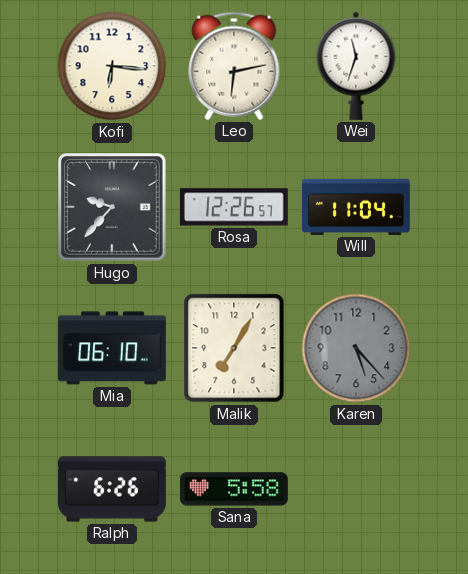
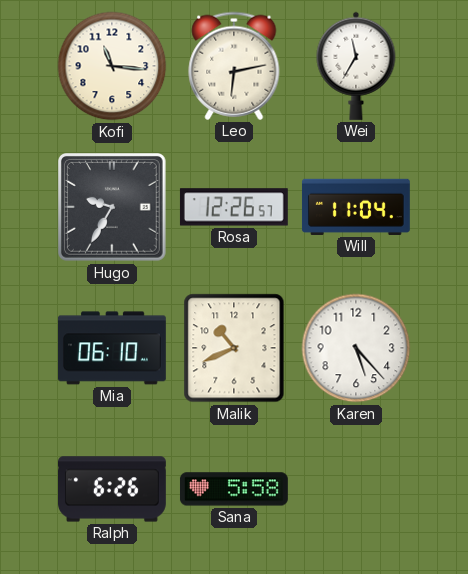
Kofi: 6:16 -> 11:16 (112, 66)
Wei: 11:33 -> 11:35 (356, 66)
Hugo: 9:37 -> 9:35 (113, 208)
Malik: 7:05 -> 10:41 (234, 348)
Karen dial: grey -> white (356, 348)
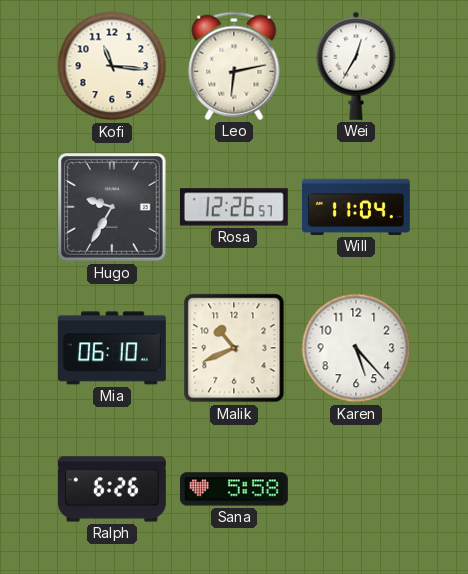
Wei: 11:35 -> 12:35 (356, 66)
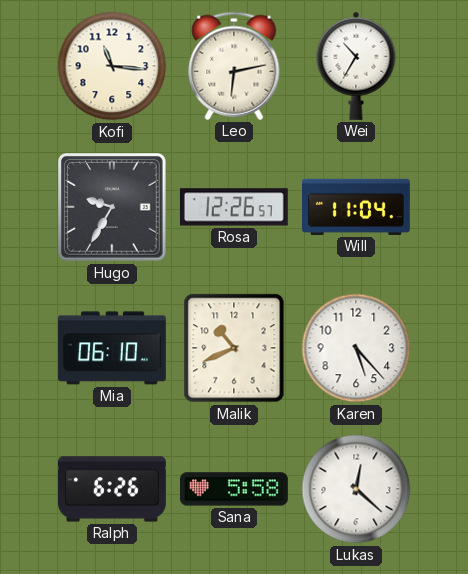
Wei: 12:35 -> 10:35 (356, 66)
Lukas: none -> 12:22 (356, 489)
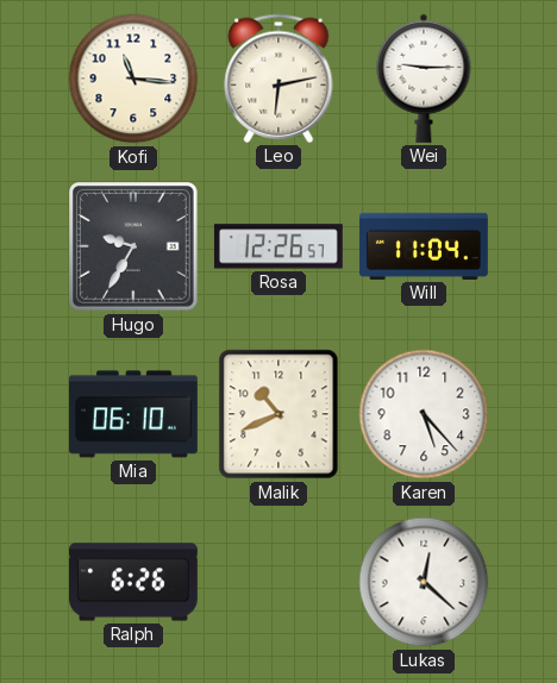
Wei: 10:35 -> 9:15 (424, 79)
Sana: 5:58 -> none (234, 489)
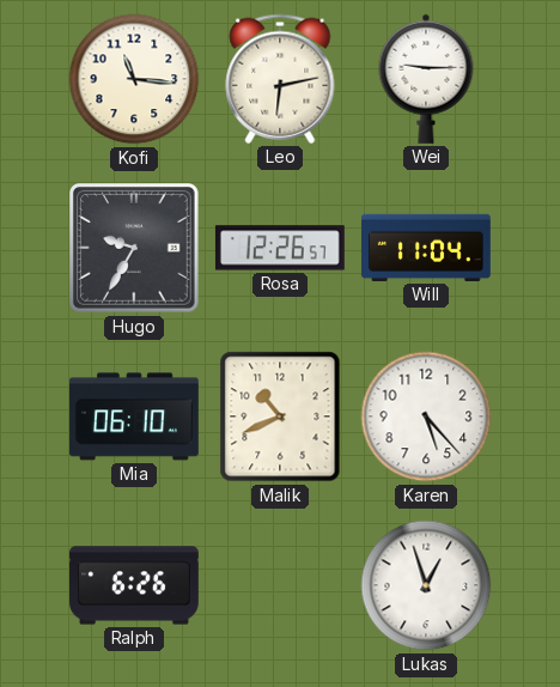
Lukas: 12:22 -> 12:57 (426, 585)
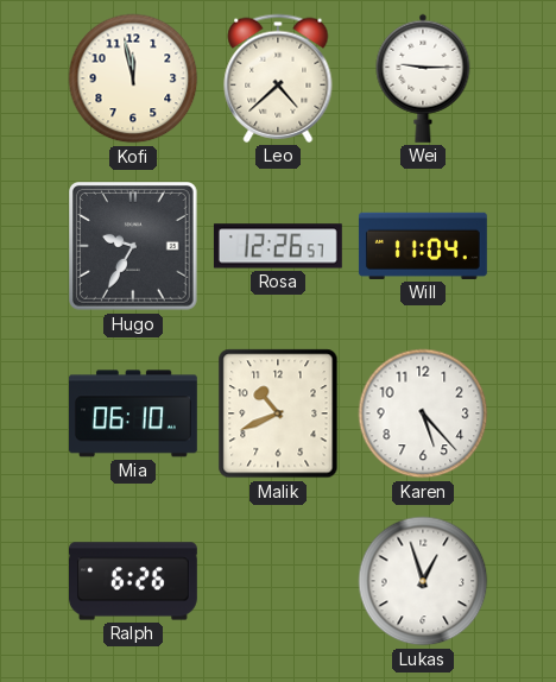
Kofi: 11:16 -> 11:58 (133, 78)
Leo: 6:13 -> 4:38 (278, 78)
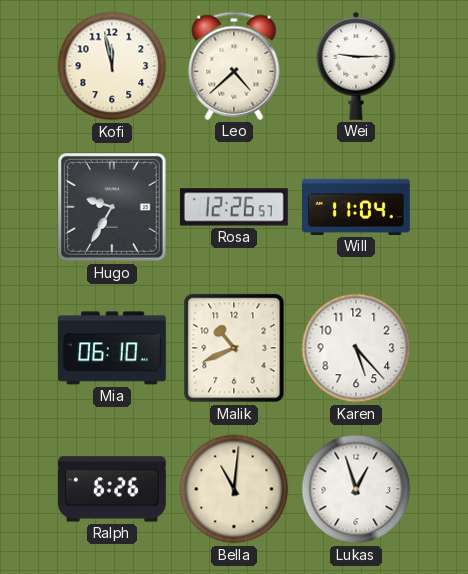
Bella: none -> 11:01 (234, 489)
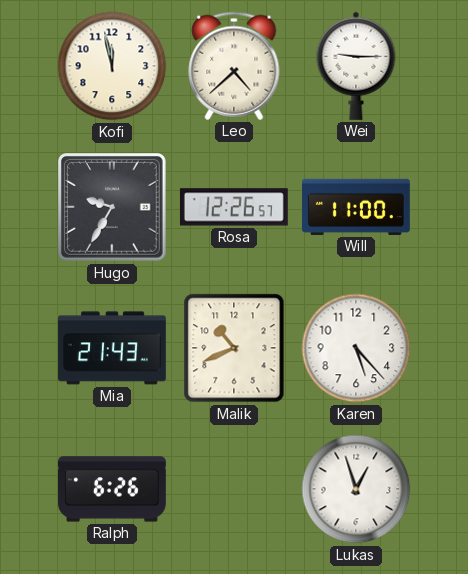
Will: 11:04 -> 11:00 (356, 207)
Mia: 06:10 -> 21:43 (112, 348)
Bella: 11:01 -> none (234, 489)
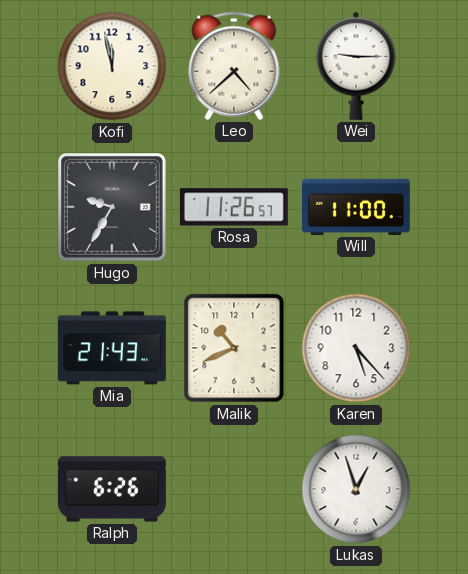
Rosa: 12:26 -> 11:26 (234, 207)
